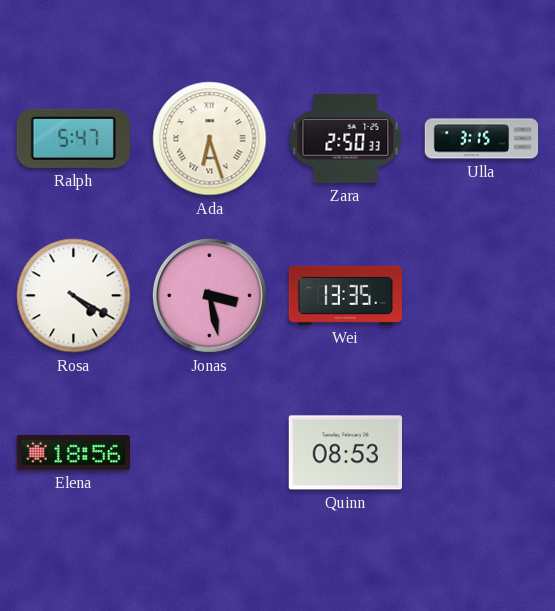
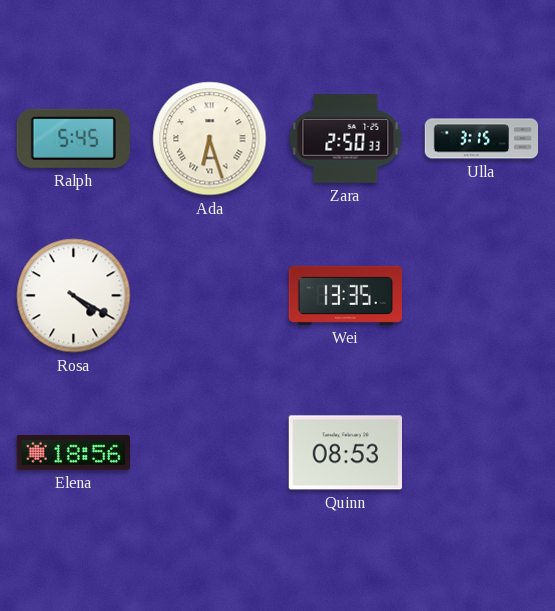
Ralph: 5:47 -> 5:45 (73, 138)
Jonas: 3:28 -> none (209, 295)
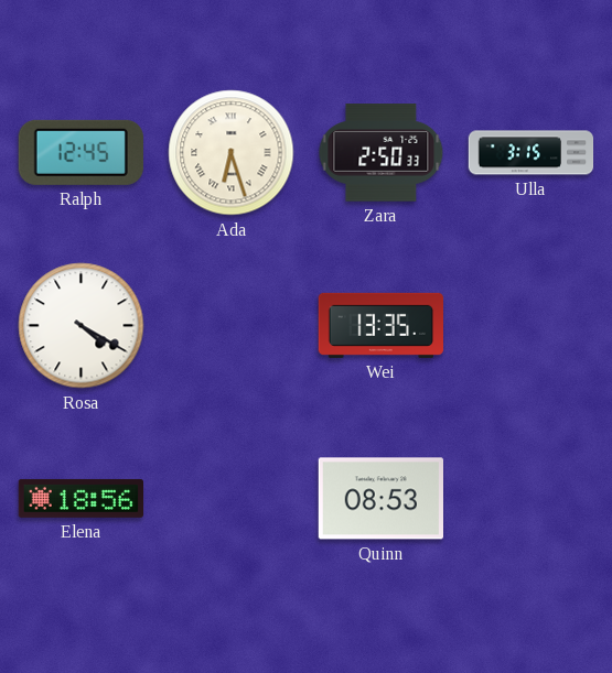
Ralph: 5:45 -> 12:45 (80, 152)
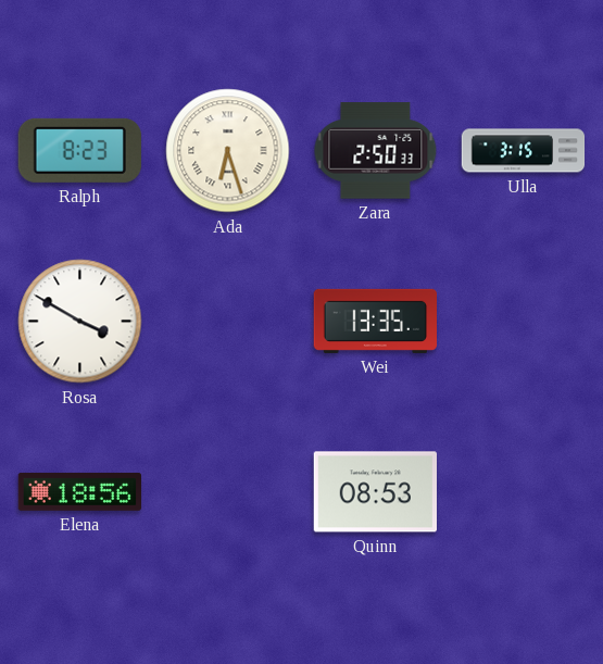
Ralph: 12:45 -> 8:23 (79, 150)
Rosa: 4:20 -> 3:50 (80, 322)
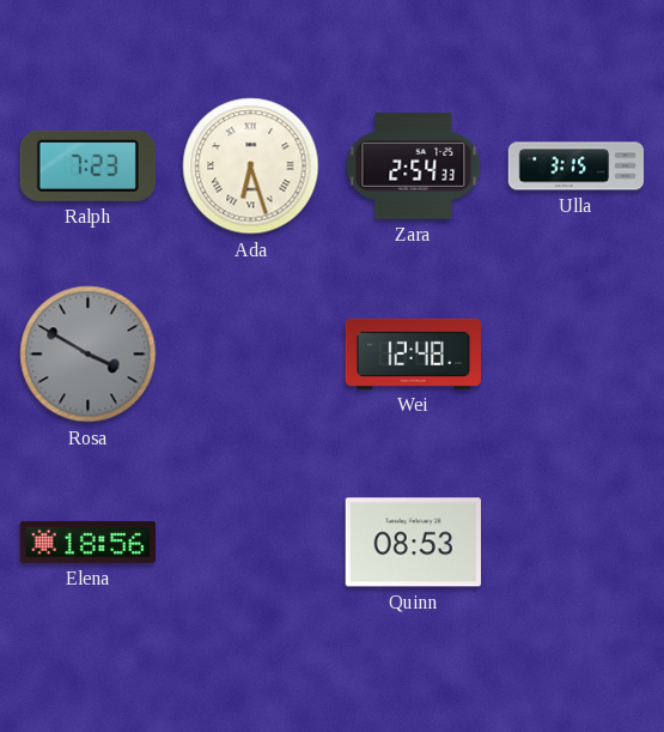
Ralph: 8:23 -> 7:23 (87, 165)
Zara: 2:50 -> 2:54 (414, 167)
Rosa dial: white -> grey (89, 355)
Wei: 13:35 -> 12:48 (413, 353)
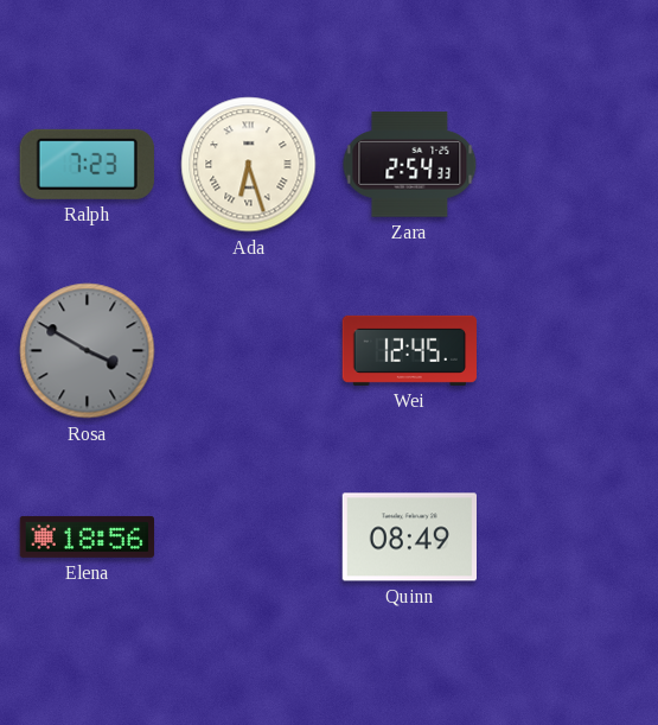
Ulla: 3:15 -> none (577, 167)
Wei: 12:48 -> 12:45 (409, 350)
Quinn: 08:53 -> 08:49 (409, 538)
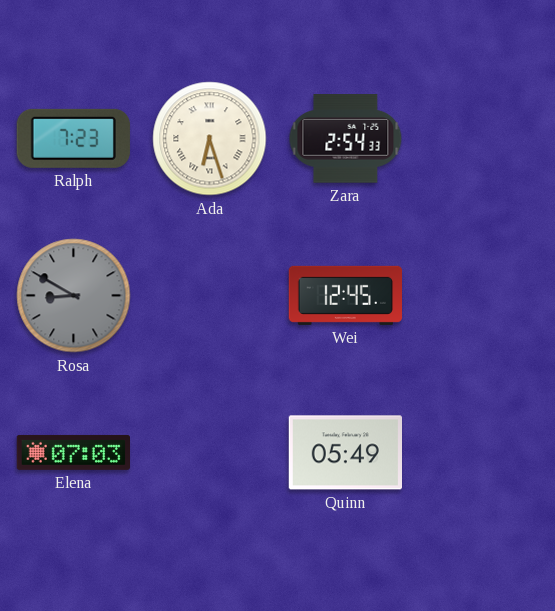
Rosa: 3:50 -> 8:50 (74, 296)
Elena: 18:56 -> 07:03 (73, 452)
Quinn: 08:49 -> 05:49 (345, 453)
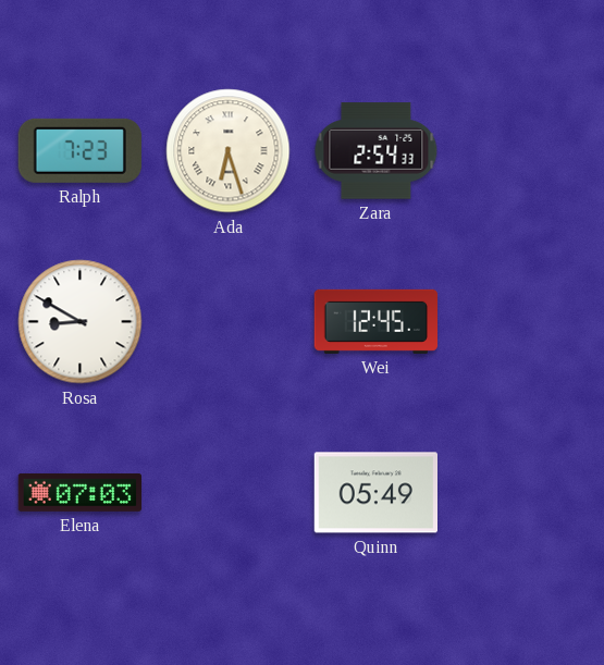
Rosa dial: grey -> white (81, 322)
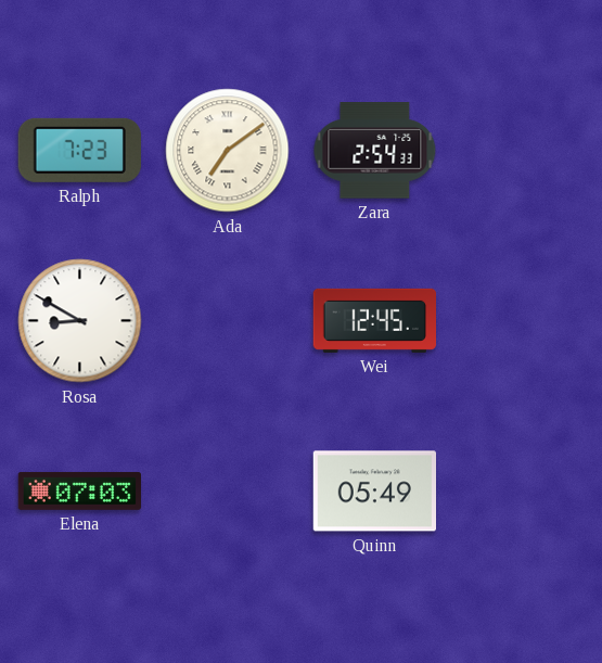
Ada: 6:27 -> 7:09 (228, 151)
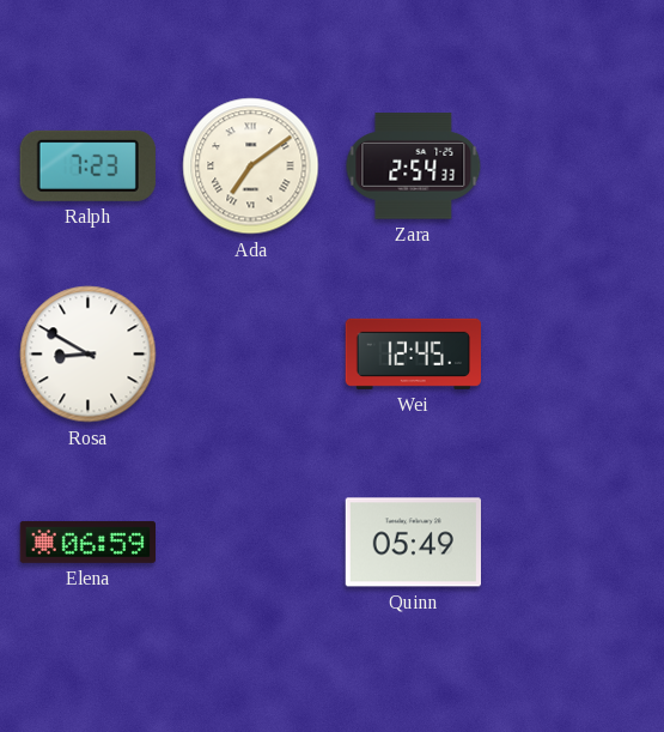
Elena: 07:03 -> 06:59 (87, 542)
